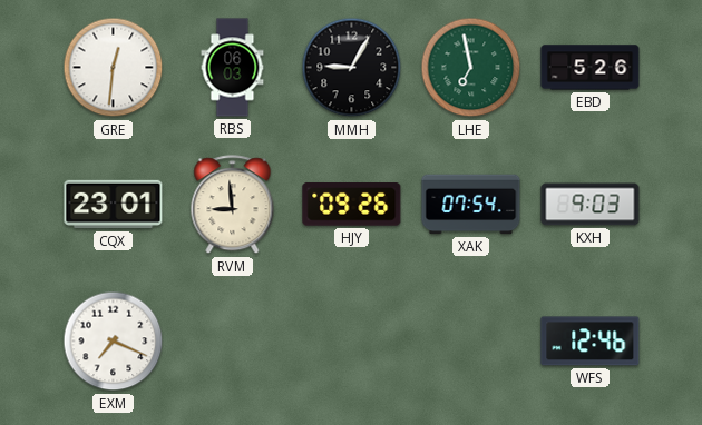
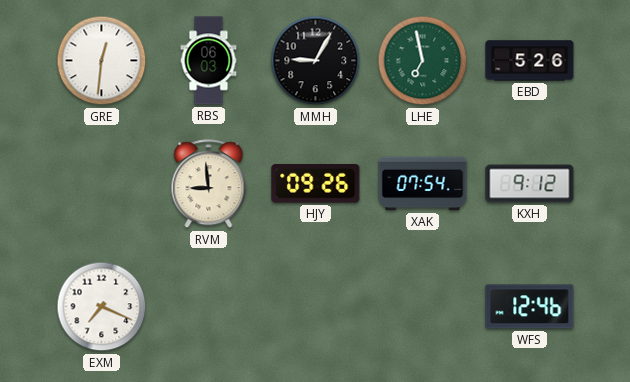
CQX: 23:01 -> none (114, 205)
KXH: 9:03 -> 9:12 (530, 184)
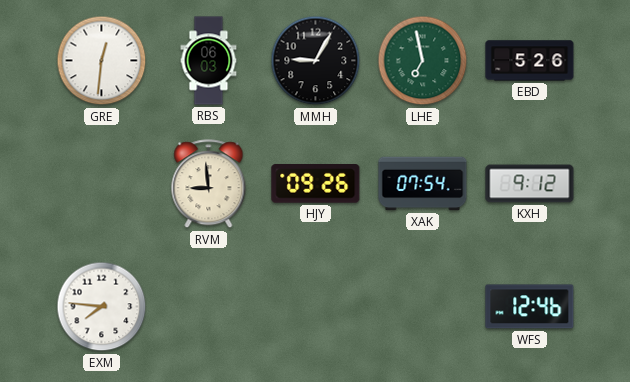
EXM: 7:19 -> 7:46 (102, 307)
